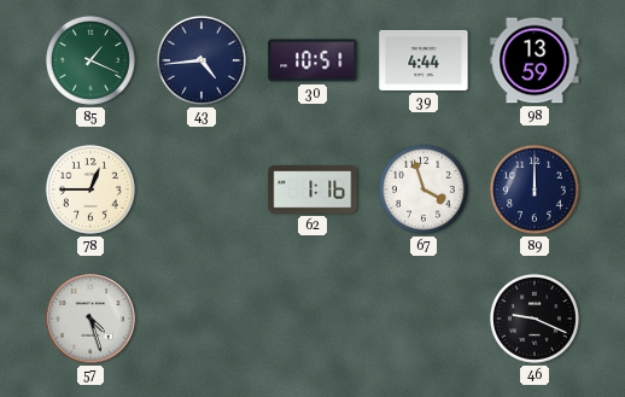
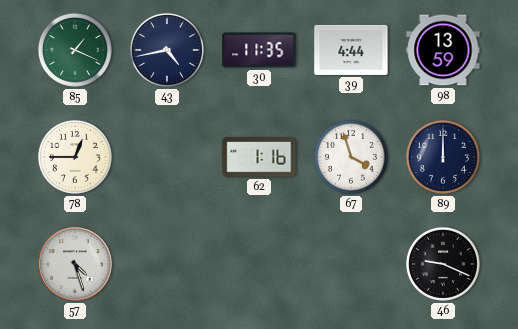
43: 4:44 -> 4:43 (167, 50)
30: 10:51 -> 11:35 (259, 50)
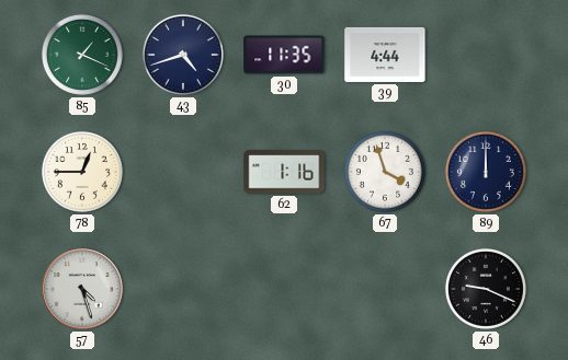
43: 4:43 -> 4:42 (183, 55)
98: 13:59 -> none (443, 50)
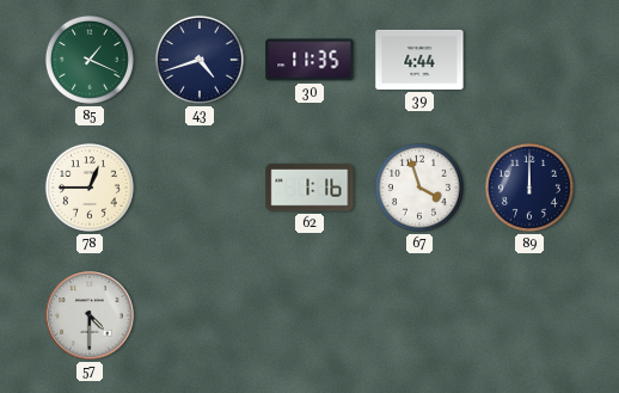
57: 4:27 -> 4:30 (90, 315)
46: 9:19 -> none (486, 289)
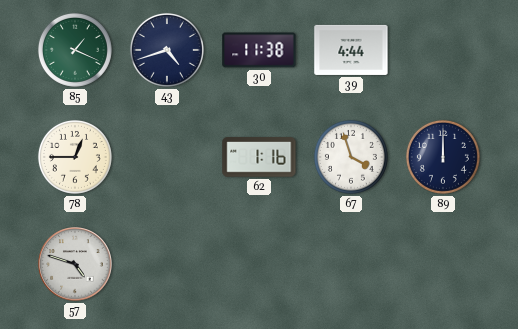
30: 11:35 -> 11:38 (259, 50)
57: 4:30 -> 4:48 (75, 264)
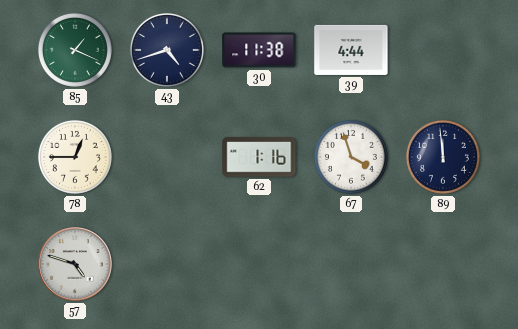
89: 12:00 -> 11:59 (443, 157)
